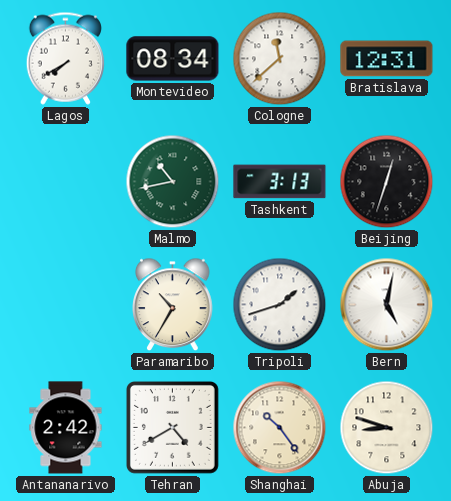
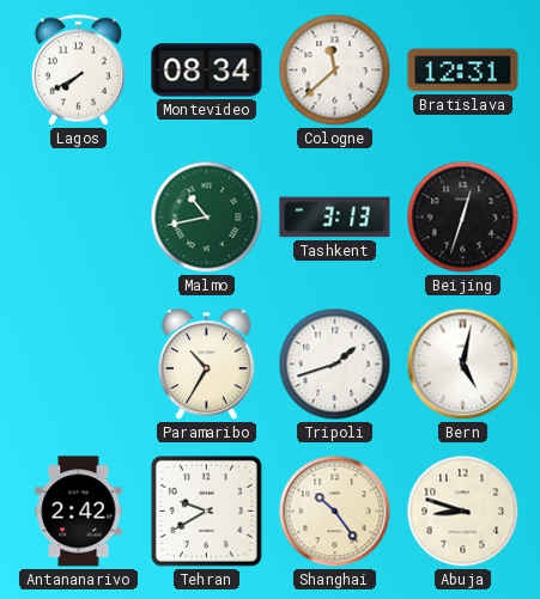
Tehran: 4:40 -> 9:40 (206, 511)
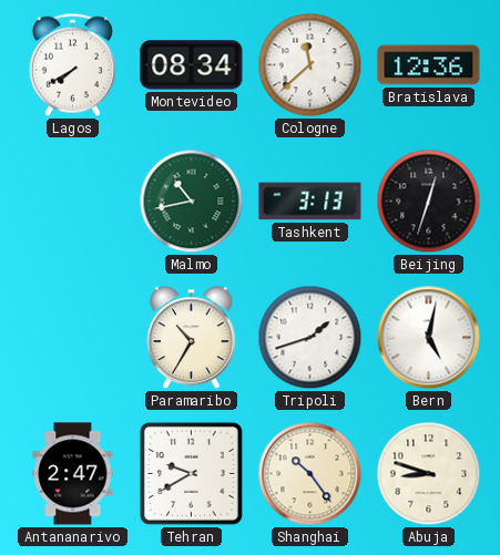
Bratislava: 12:31 -> 12:36 (429, 65)
Antananarivo: 2:42 -> 2:47 (73, 474)
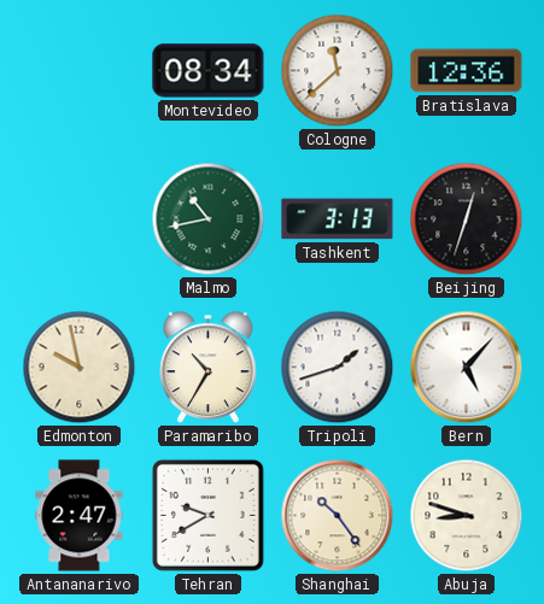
Lagos: 7:40 -> none (72, 64)
Edmonton: none -> 9:58 (80, 368)
Bern: 5:02 -> 5:07 (467, 368)
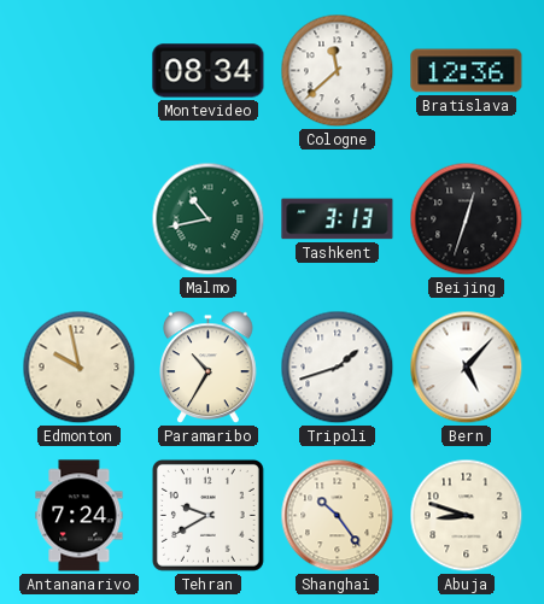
Antananarivo: 2:47 -> 7:24 (80, 516)
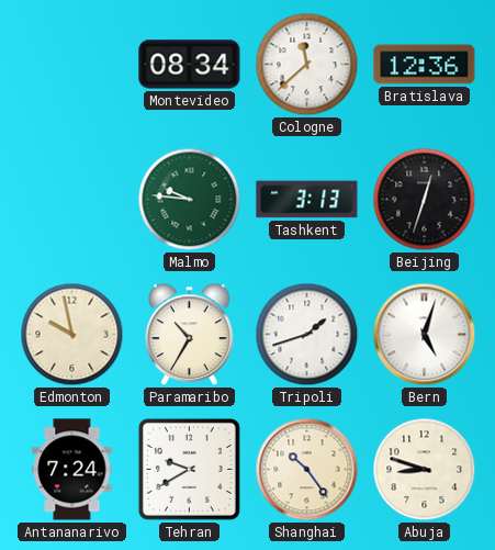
Malmo: 10:43 -> 9:46 (190, 200)
Bern: 5:07 -> 5:03 (425, 335)
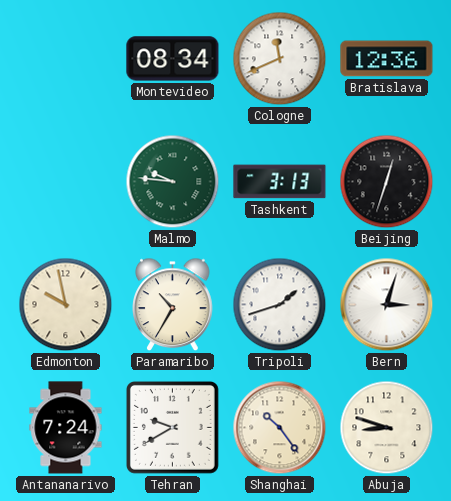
Cologne: 11:38 -> 11:41 (280, 59)
Bern: 5:03 -> 3:03 (387, 305)
